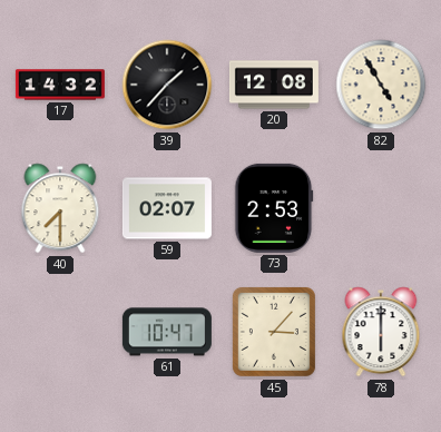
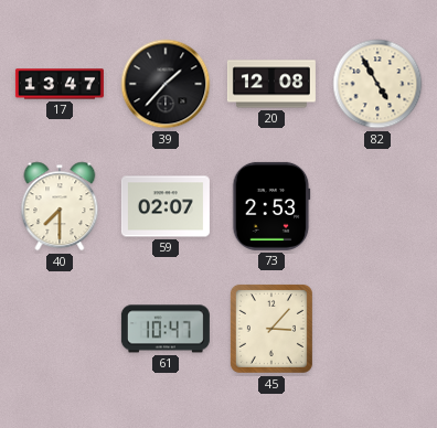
17: 14:32 -> 13:47 (60, 84)
78: 6:00 -> none (381, 332)
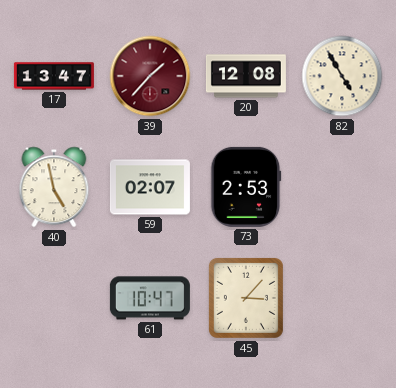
39 dial: black -> burgundy (150, 76)
40: 7:30 -> 4:58 (54, 187)
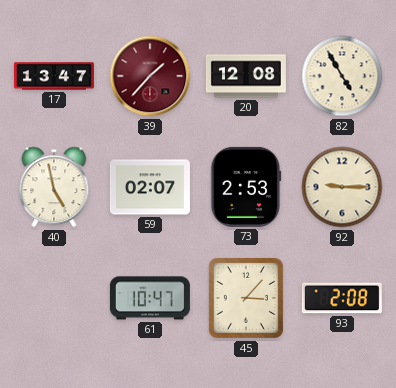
92: none -> 9:15 (342, 187)
93: none -> 2:08 (342, 298)
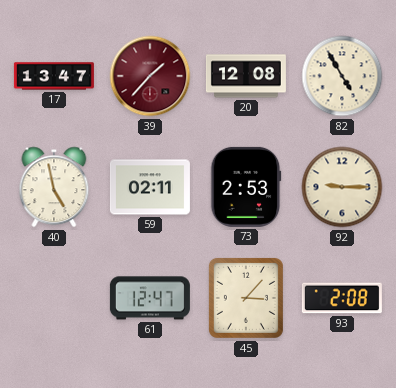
59: 02:07 -> 02:11 (150, 187)
61: 10:47 -> 12:47 (150, 298)
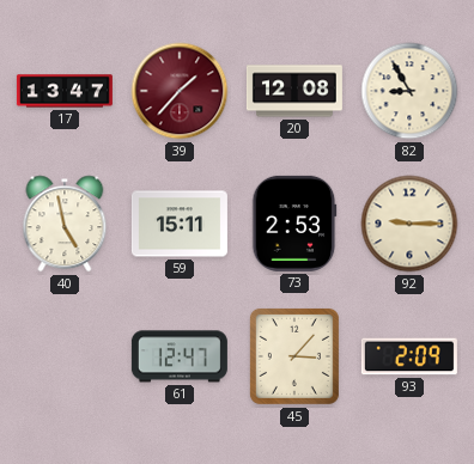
82: 4:55 -> 8:55 (409, 91)
59: 02:11 -> 15:11 (180, 224)
93: 2:08 -> 2:09 (409, 356)
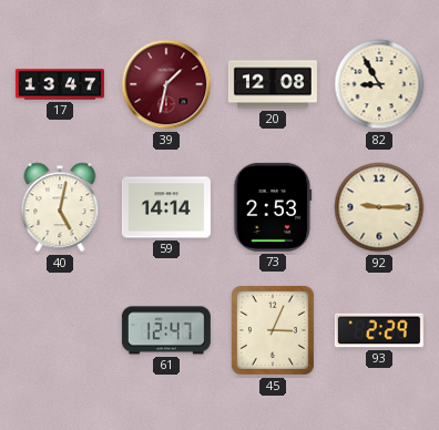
39: 1:37 -> 1:32 (166, 84)
40: 4:58 -> 5:02 (60, 207)
59: 15:11 -> 14:14 (166, 207)
45: 3:07 -> 3:04 (273, 330)
93: 2:09 -> 2:29 (379, 330)
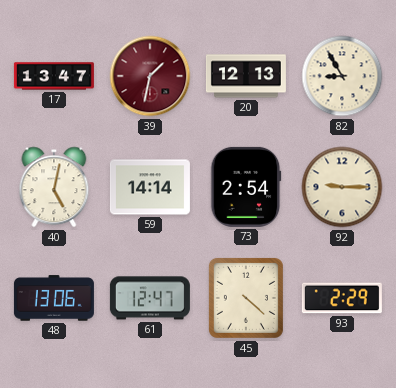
20: 12:08 -> 12:13 (246, 76)
73: 2:53 -> 2:54 (246, 187)
48: none -> 13:06 (54, 298)
45: 3:04 -> 4:22 (246, 298)
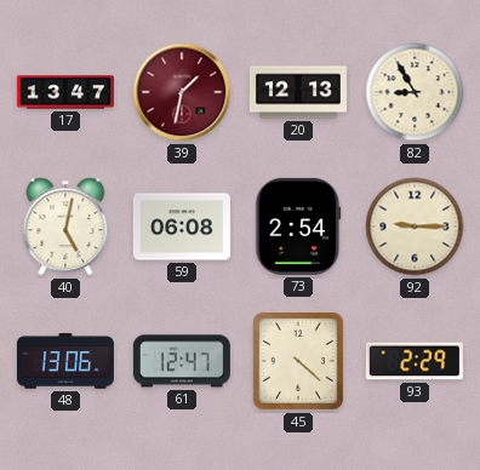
59: 14:14 -> 06:08 (182, 227)
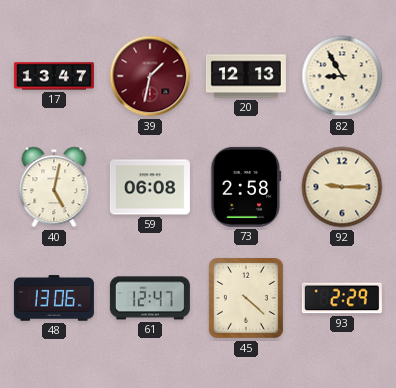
73: 2:54 -> 2:58 (246, 187)
